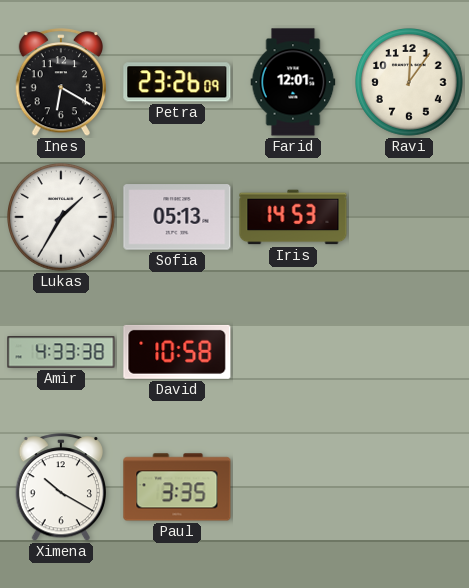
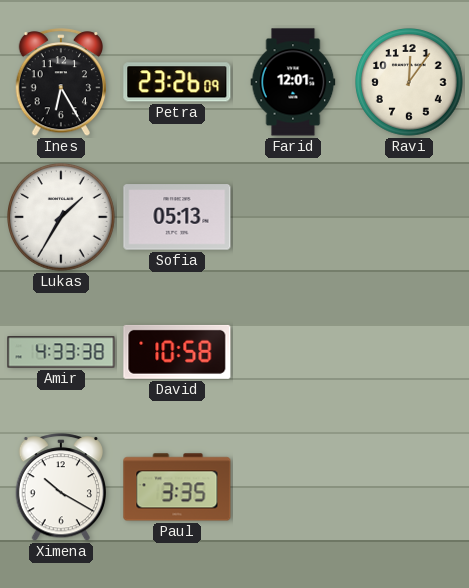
Ines: 6:20 -> 6:25 (60, 83)
Iris: 14:53 -> none (293, 217)
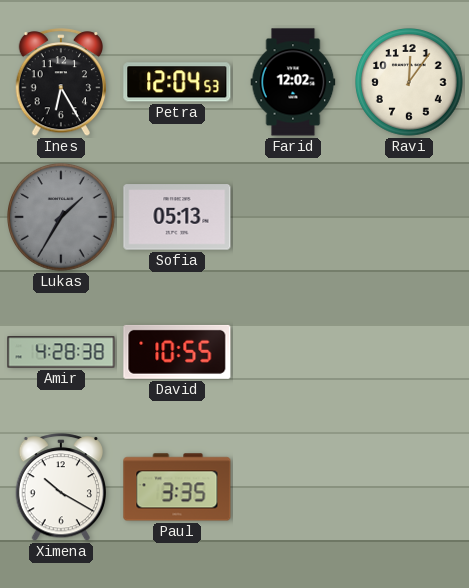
Petra: 23:26 -> 12:04 (177, 82)
Farid: 12:01 -> 12:02 (293, 82)
Lukas dial: white -> grey (62, 218)
Amir: 4:33 -> 4:28 (61, 352)
David: 10:58 -> 10:55 (177, 352)
